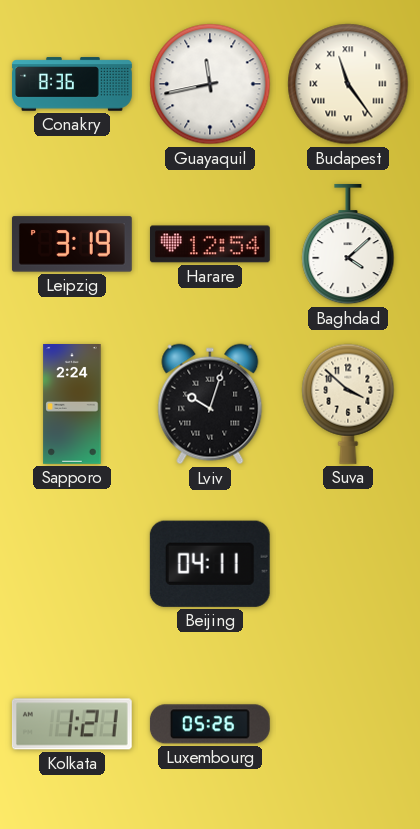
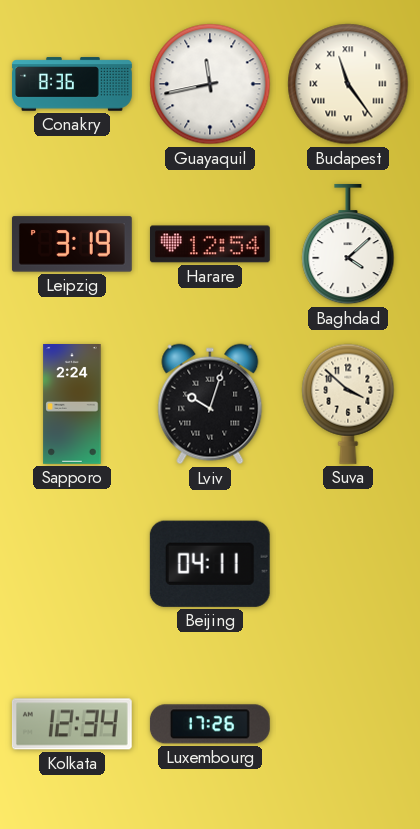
Kolkata: 1:21 -> 12:34 (72, 724)
Luxembourg: 05:26 -> 17:26 (210, 724)
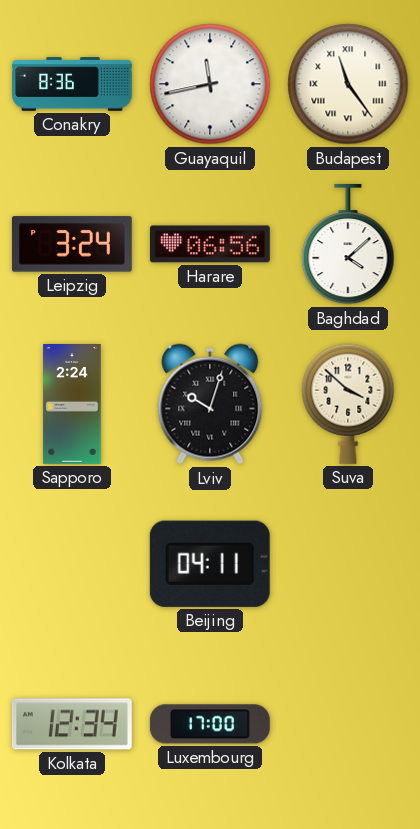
Leipzig: 3:19 -> 3:24 (72, 244)
Harare: 12:54 -> 06:56 (210, 244)
Luxembourg: 17:26 -> 17:00 (210, 724)
